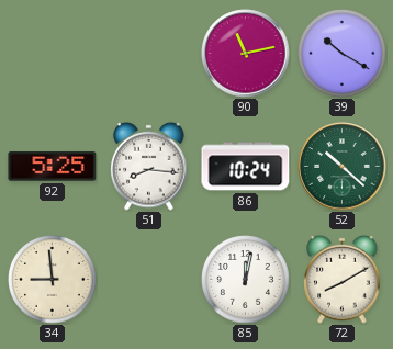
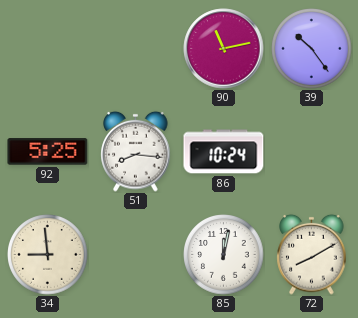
39: 10:20 -> 10:24 (312, 49)
52: 10:22 -> none (343, 167)
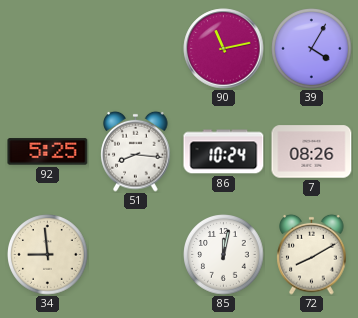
39: 10:24 -> 4:05 (312, 49)
7: none -> 08:26 (312, 152)
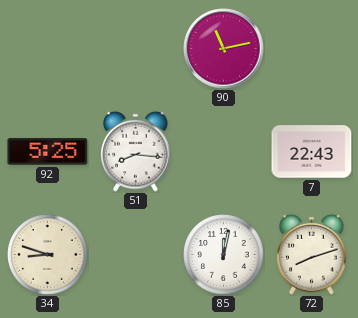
39: 4:05 -> none (312, 49)
86: 10:24 -> none (224, 152)
7: 08:26 -> 22:43 (312, 152)
34: 8:59 -> 8:48 (48, 255)
72: 8:10 -> 8:12 (312, 254)
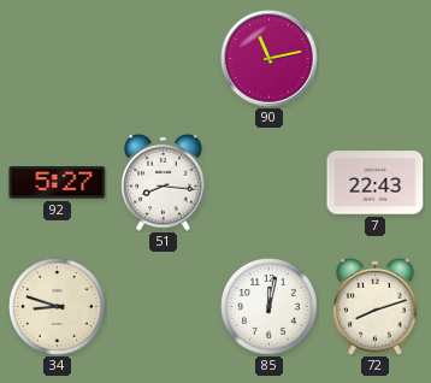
92: 5:25 -> 5:27 (58, 183)
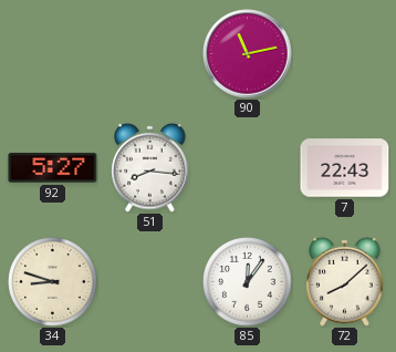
85: 12:02 -> 12:06 (248, 282)
72: 8:12 -> 8:08 (345, 281)
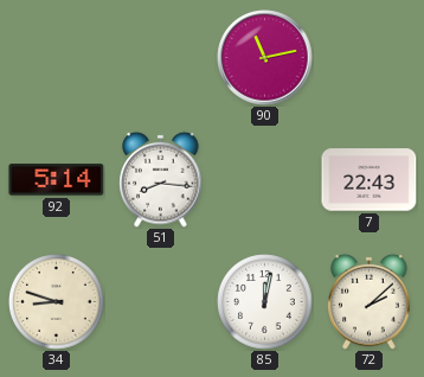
92: 5:27 -> 5:14 (57, 180)
85: 12:06 -> 12:02 (265, 302)
72: 8:08 -> 2:08 (370, 301)
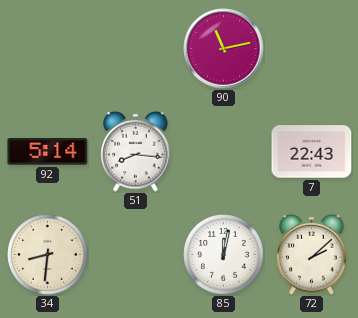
34: 8:48 -> 8:31 (48, 255)
